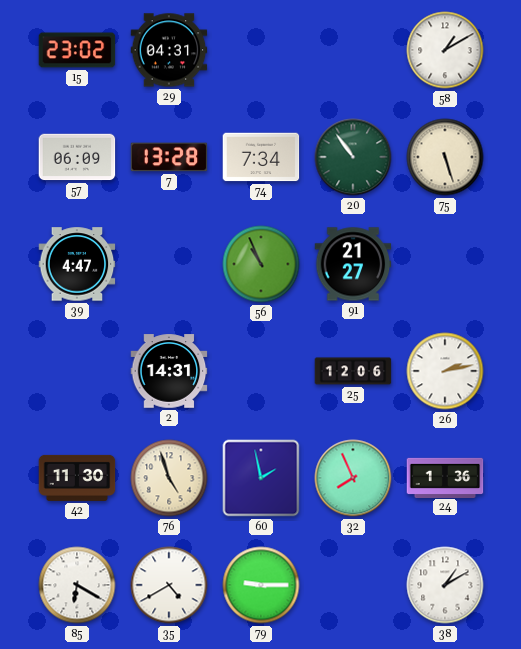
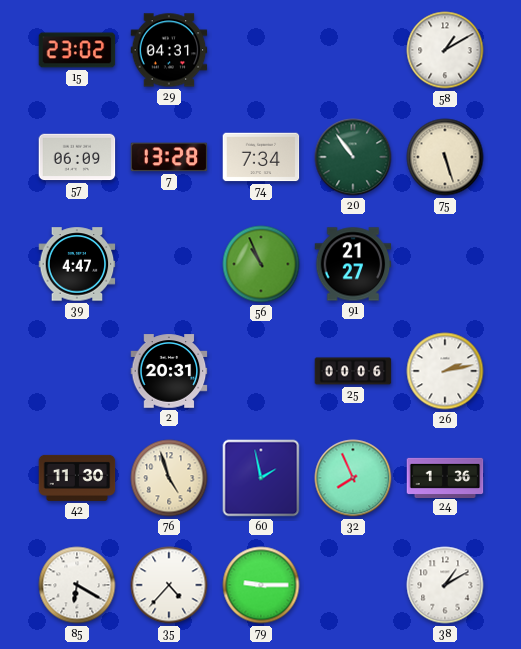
2: 14:31 -> 20:31 (169, 371)
25: 12:06 -> 00:06 (353, 371)
35: 4:40 -> 4:37 (169, 585)
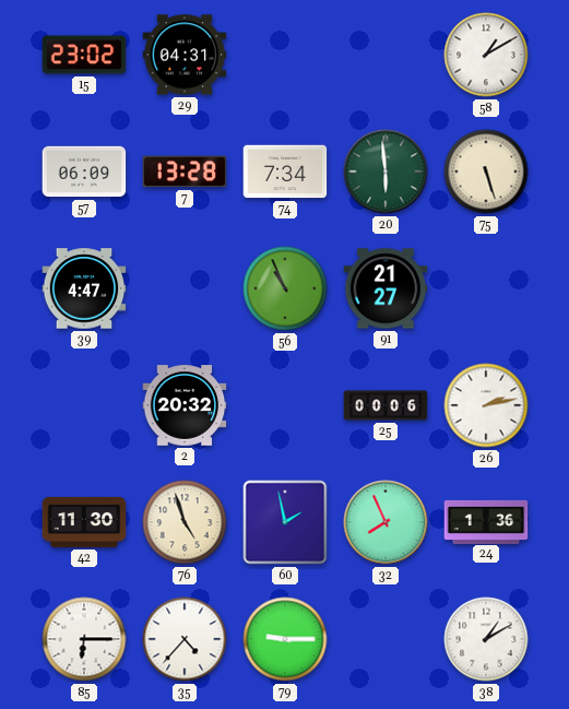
20: 10:54 -> 5:59 (386, 172)
2: 20:31 -> 20:32 (185, 405)
85: 6:20 -> 6:15 (84, 639)
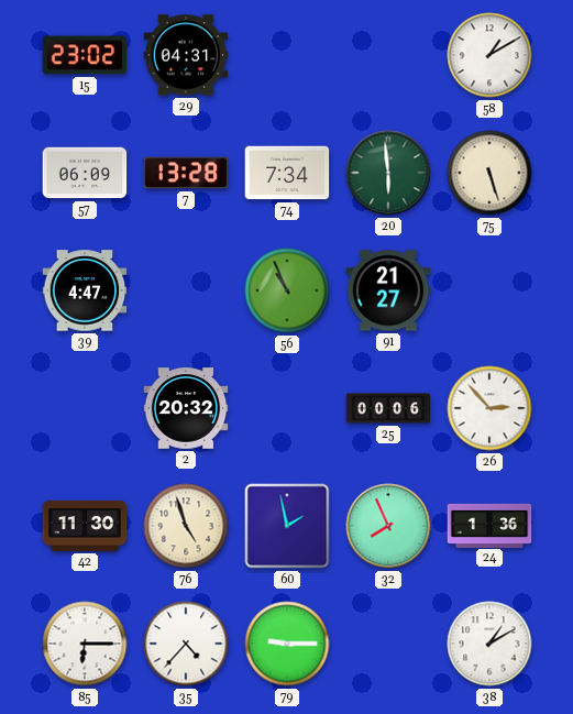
26: 2:13 -> 2:53 (489, 408)
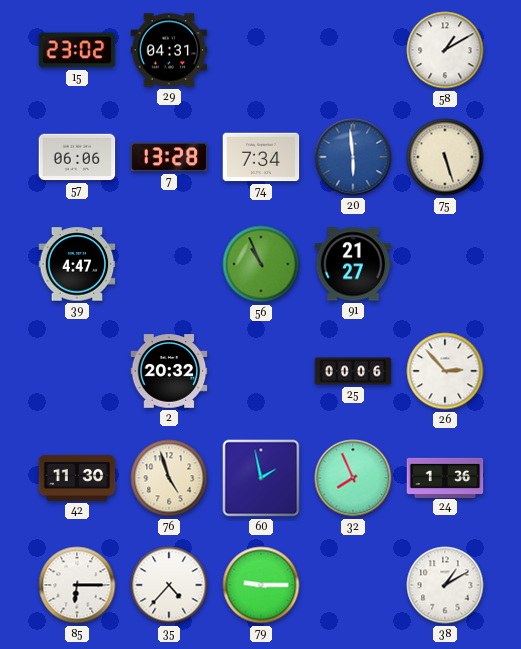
57: 06:09 -> 06:06 (77, 157)
20 dial: green -> blue (353, 157)
